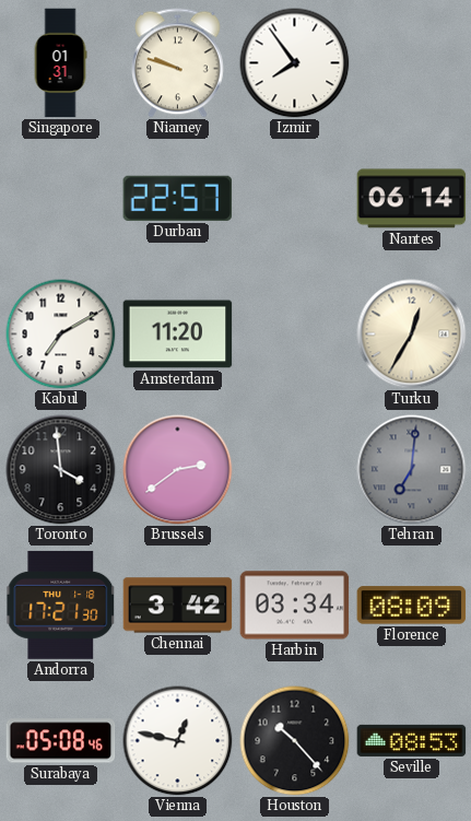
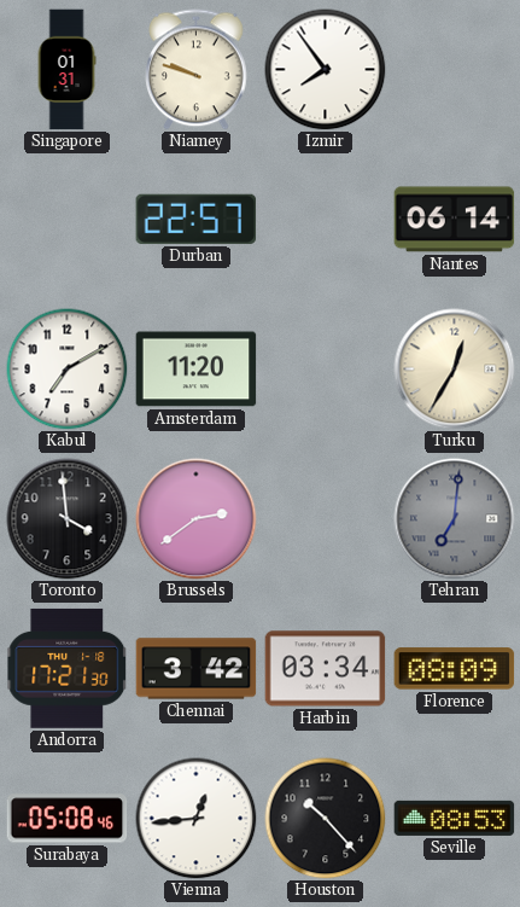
Vienna: 12:47 -> 12:44 (197, 819)
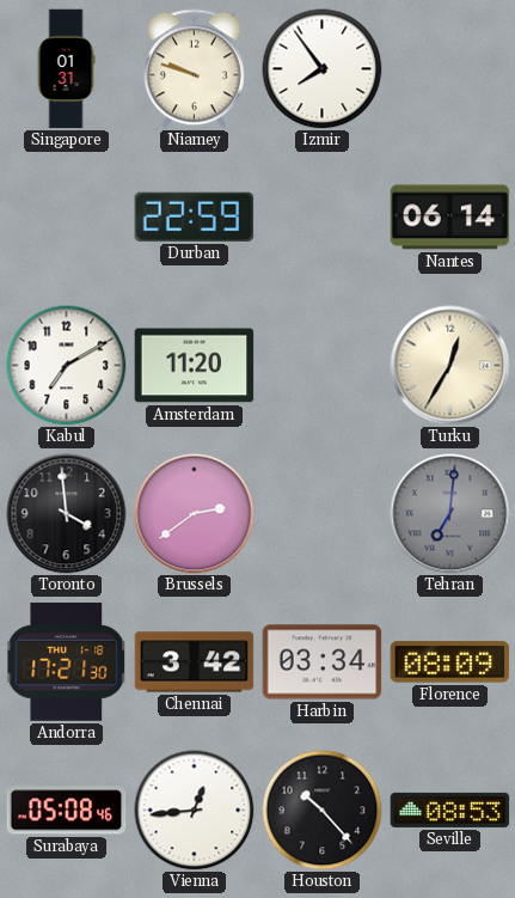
Durban: 22:57 -> 22:59 (195, 216)
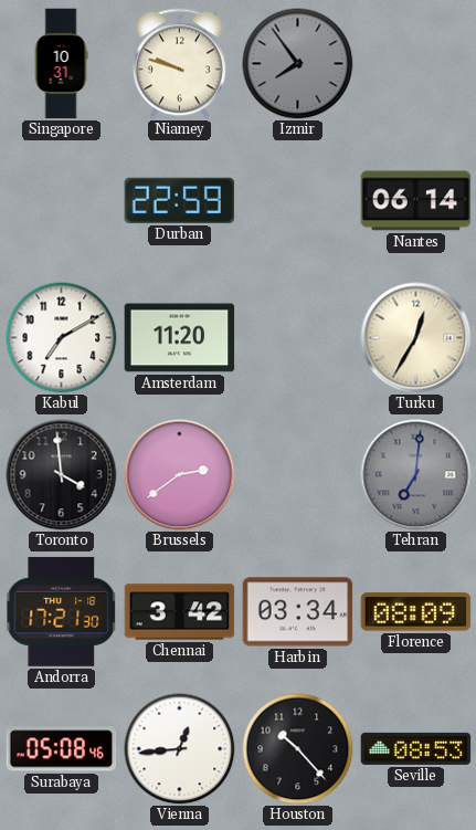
Singapore: 01:31 -> 10:31 (61, 64)
Izmir dial: white -> grey (298, 64)
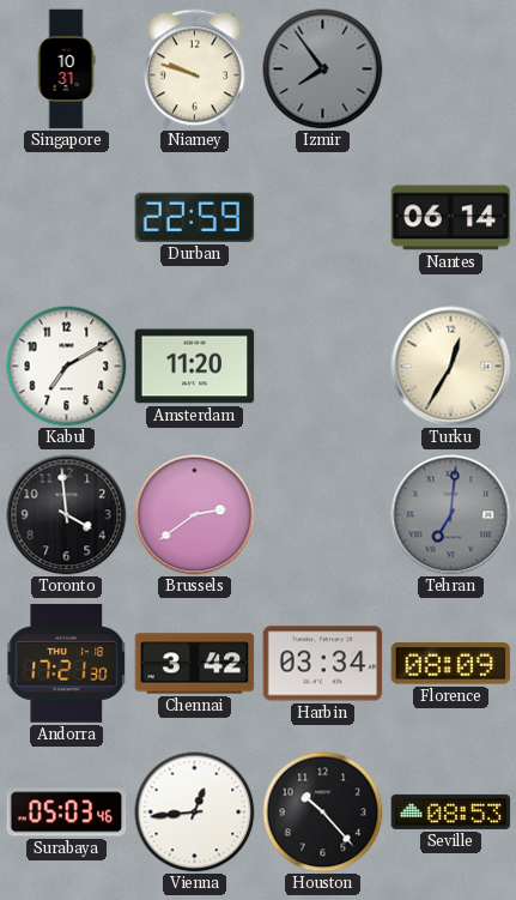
Surabaya: 05:08 -> 05:03 (67, 813)
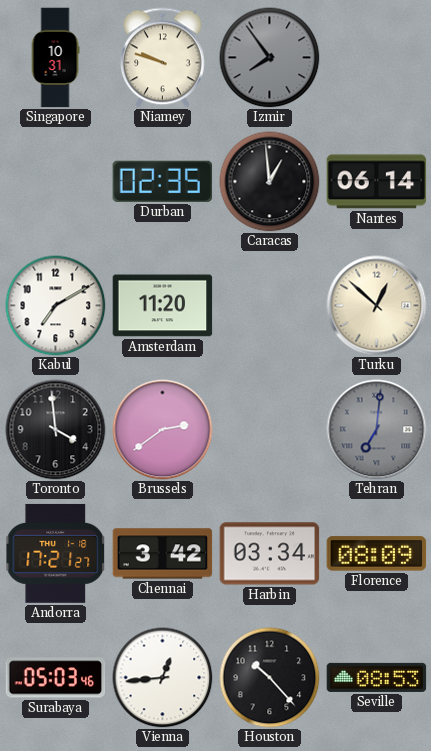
Durban: 22:59 -> 02:35 (163, 181)
Caracas: none -> 12:59 (270, 182)
Turku: 12:35 -> 12:52 (377, 306)
Andorra: 17:21:30 -> 17:21:27 (56, 553)
